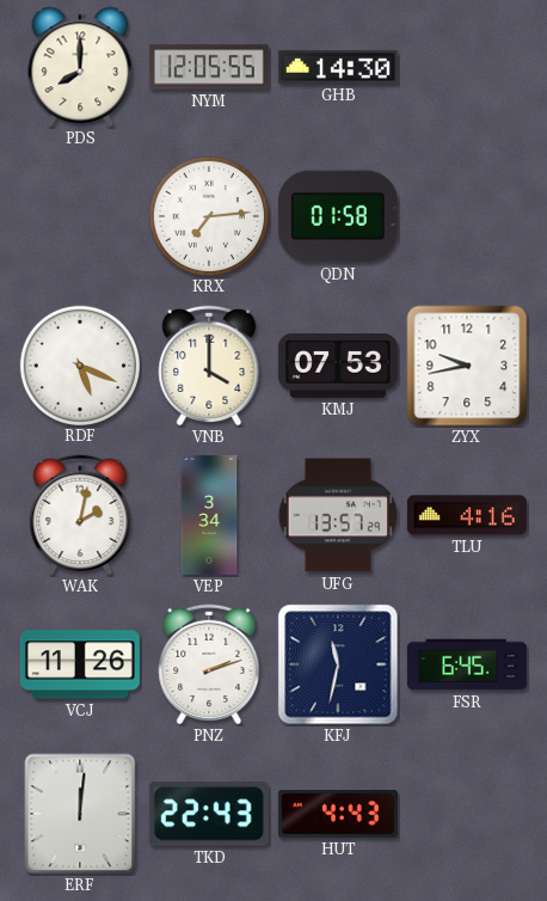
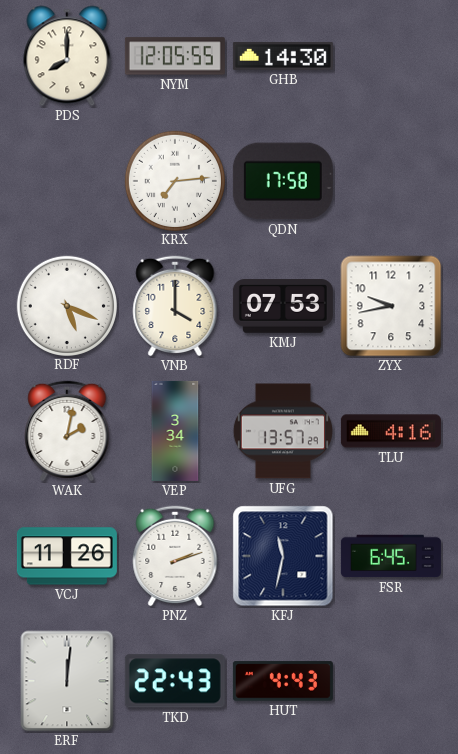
QDN: 01:58 -> 17:58 (283, 181)
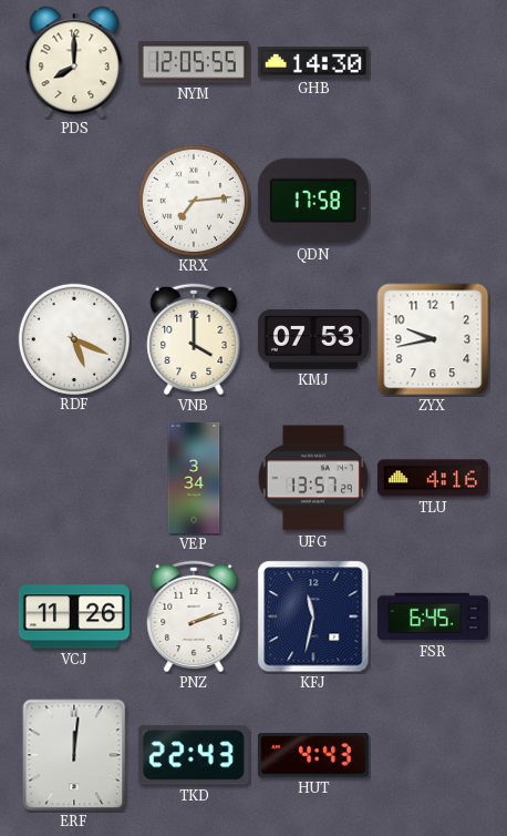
WAK: 2:02 -> none (67, 431)
